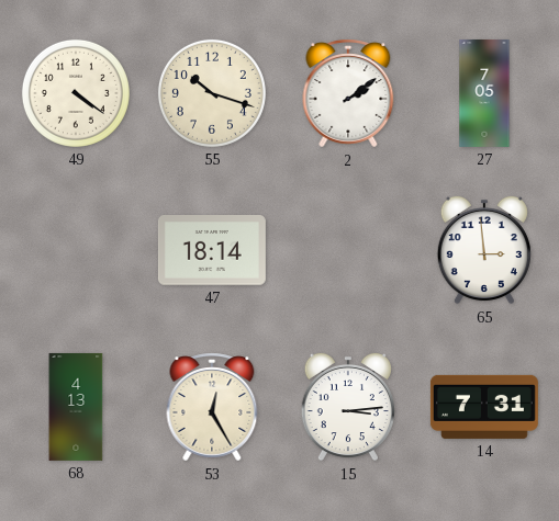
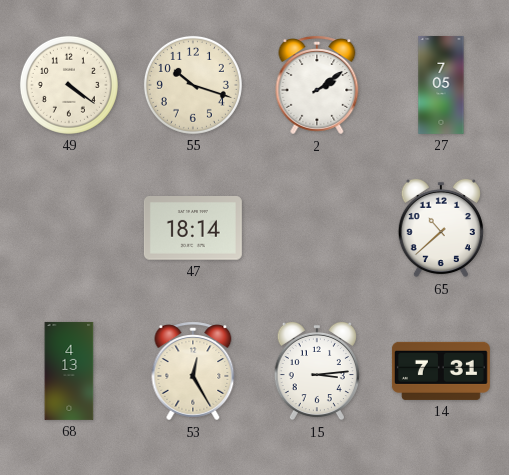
65: 2:59 -> 10:38 (441, 228)
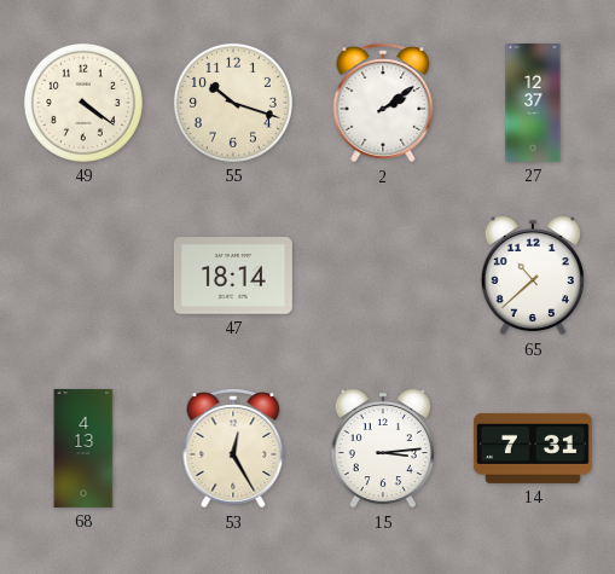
27: 7:05 -> 12:37 (533, 103)
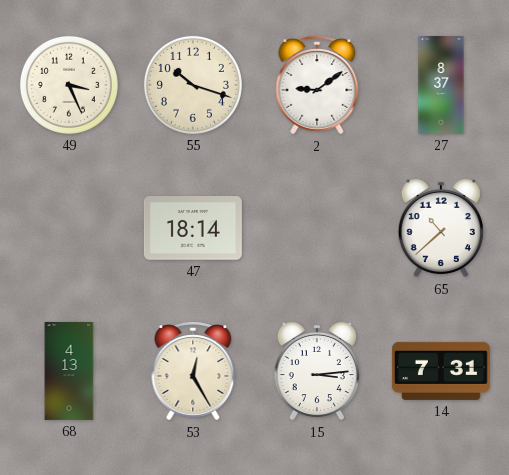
49: 4:21 -> 3:26 (69, 85)
2: 2:09 -> 9:09 (317, 85)
27: 12:37 -> 8:37 (441, 85)
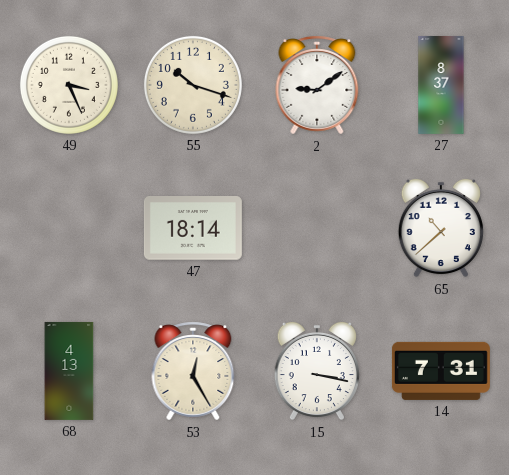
15: 3:14 -> 3:17 (317, 371)
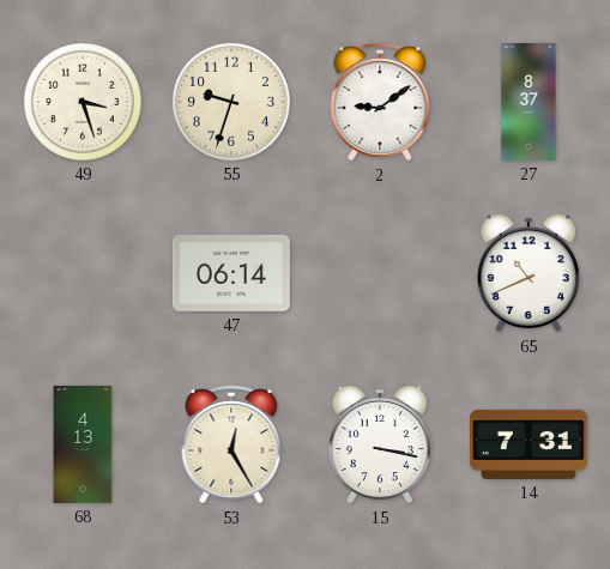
49: 3:26 -> 3:27 (83, 102)
55: 10:18 -> 9:33 (231, 102)
47: 18:14 -> 06:14 (231, 274)
65: 10:38 -> 10:41 (529, 273)
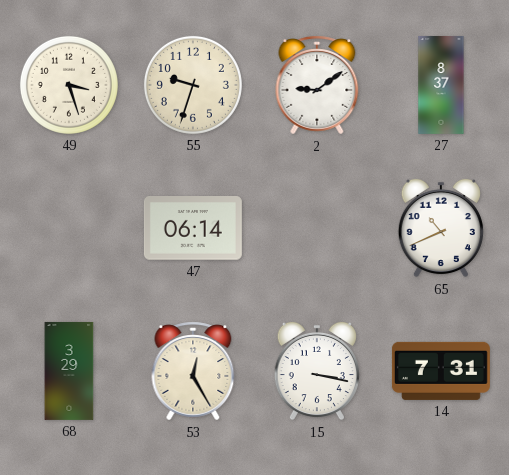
68: 4:13 -> 3:29 (69, 371)
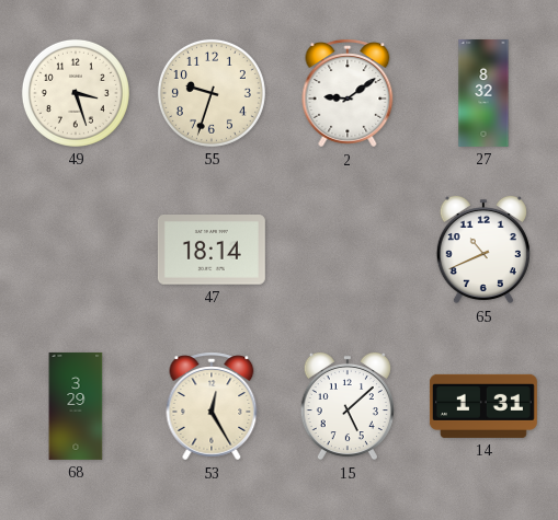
27: 8:37 -> 8:32 (483, 93)
47: 06:14 -> 18:14 (212, 251)
15: 3:17 -> 5:08 (348, 406)
14: 7:31 -> 1:31 (483, 406)
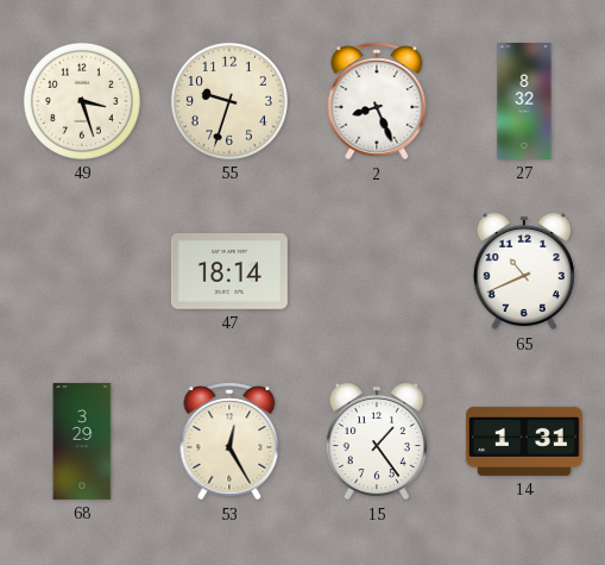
2: 9:09 -> 8:26 (377, 101)
15: 5:08 -> 1:24 (377, 441)
